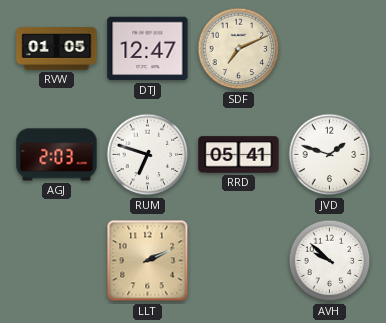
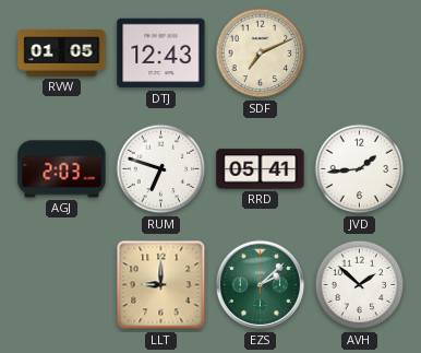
DTJ: 12:47 -> 12:43 (161, 54)
JVD: 1:48 -> 1:44 (360, 169)
LLT: 2:11 -> 9:00 (161, 285)
EZS: none -> 2:08 (261, 285)
AVH: 9:52 -> 1:52 (360, 285)
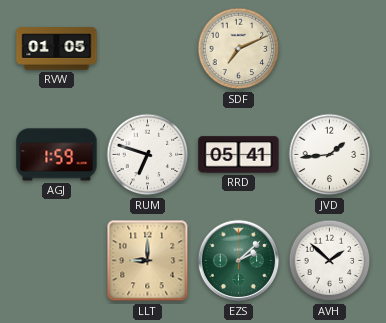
DTJ: 12:43 -> none (161, 54)
AGJ: 2:03 -> 1:59 (57, 155)
